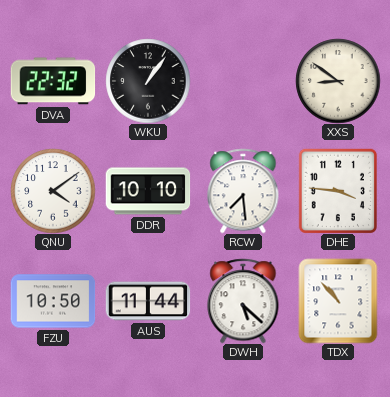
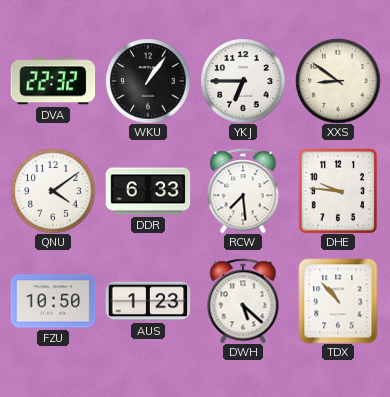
YKJ: none -> 6:45 (243, 81)
DDR: 10:10 -> 6:33 (148, 191)
DHE: 3:46 -> 9:46 (337, 191)
AUS: 11:44 -> 1:23 (148, 301)
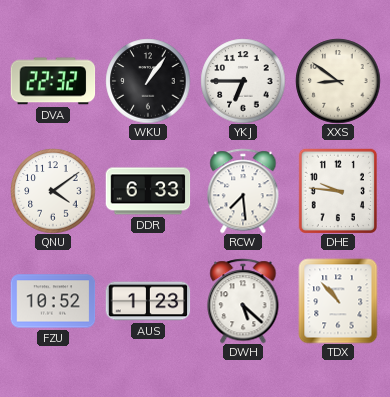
FZU: 10:50 -> 10:52 (53, 301)
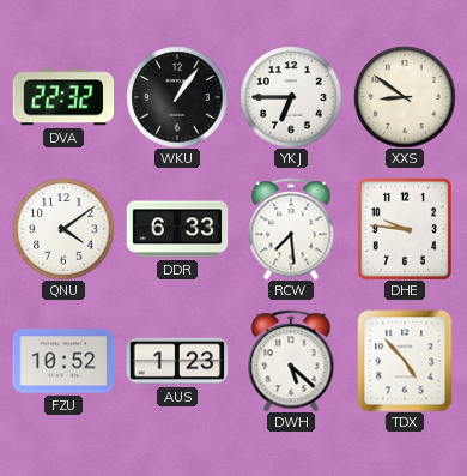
TDX: 10:53 -> 4:53 (405, 361)
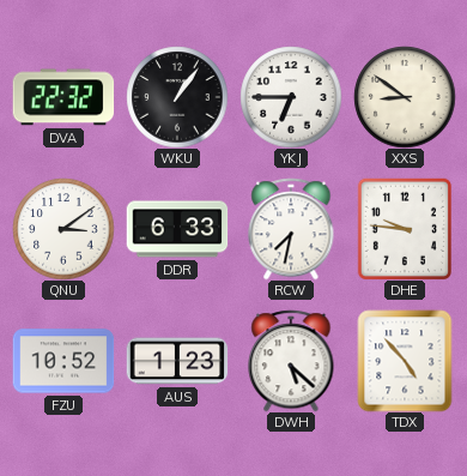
QNU: 4:09 -> 3:09 (63, 229)
RCW: 7:29 -> 7:32 (291, 229)
